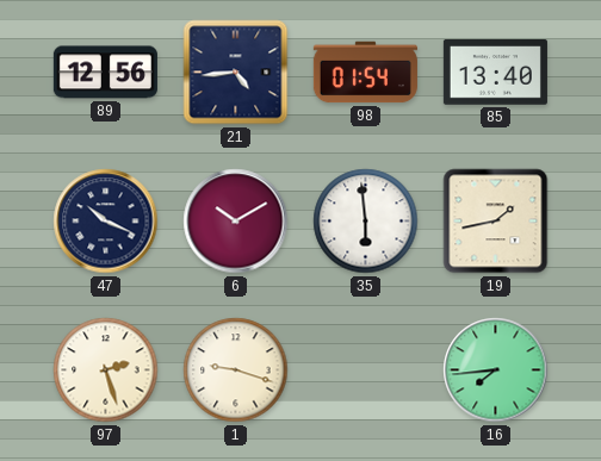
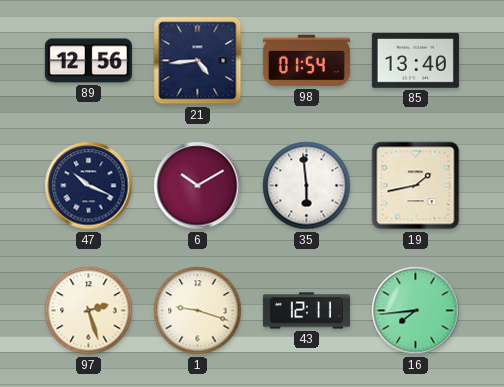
43: none -> 12:11 (306, 311)
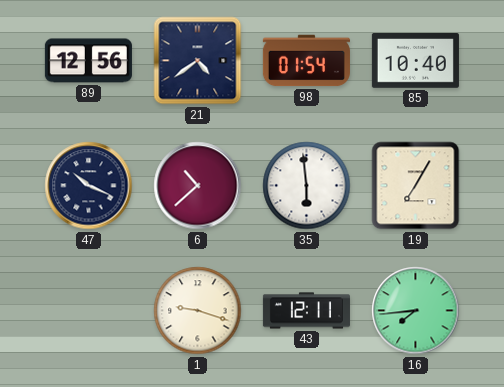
21: 4:44 -> 4:39 (198, 61)
85: 13:40 -> 10:40 (415, 61)
6: 10:10 -> 10:38 (198, 186)
19: 1:43 -> 7:05 (416, 186)
97: 2:27 -> none (89, 311)
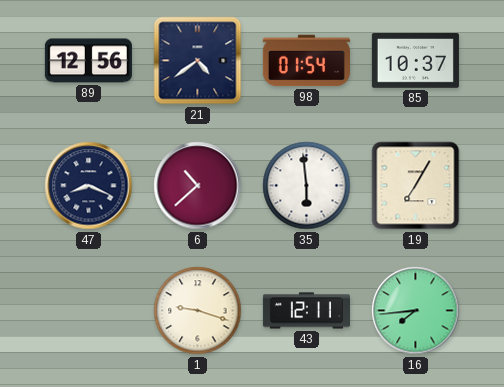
85: 10:40 -> 10:37 (415, 61)
47: 10:19 -> 8:19 (89, 186)
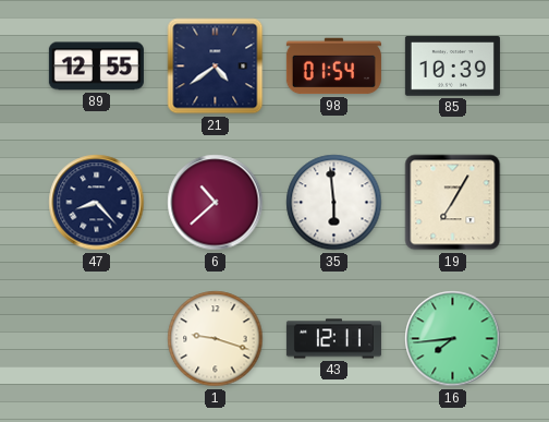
89: 12:56 -> 12:55 (96, 67)
85: 10:37 -> 10:39 (452, 67)
47: 8:19 -> 8:23 (97, 203)
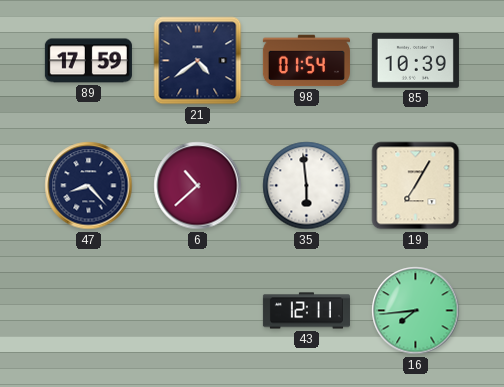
89: 12:55 -> 17:59 (88, 61)
1: 9:18 -> none (216, 339)
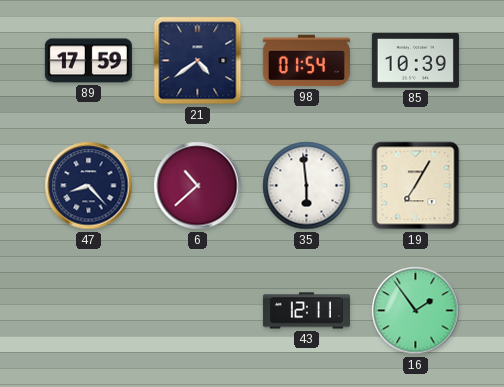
16: 7:44 -> 1:54 (416, 311)
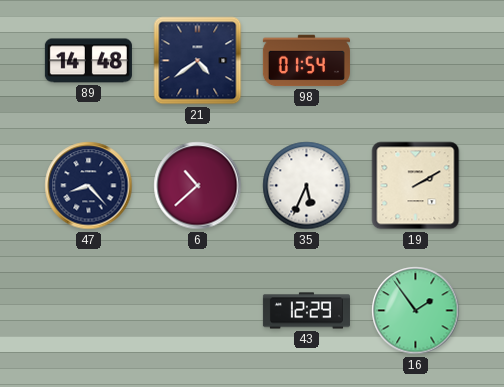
89: 17:59 -> 14:48 (88, 61)
85: 10:39 -> none (415, 61)
35: 5:59 -> 5:34 (307, 186)
19: 7:05 -> 2:10 (416, 186)
43: 12:11 -> 12:29 (306, 311)
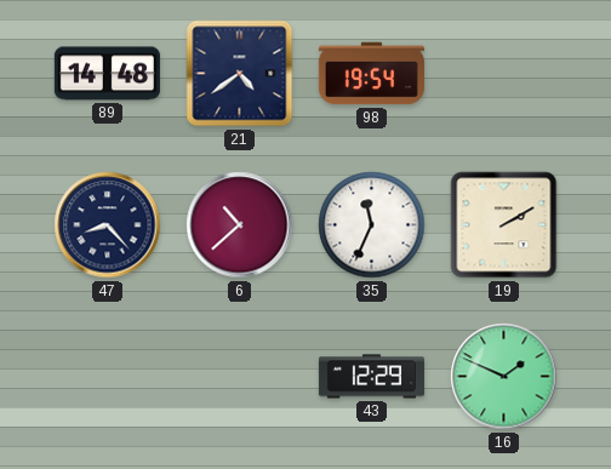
98: 01:54 -> 19:54 (371, 74)
35: 5:34 -> 11:34 (372, 225)
16: 1:54 -> 1:49 (504, 377)
